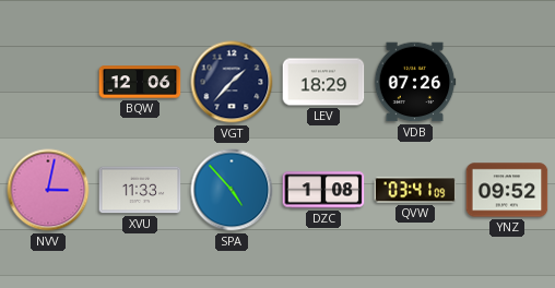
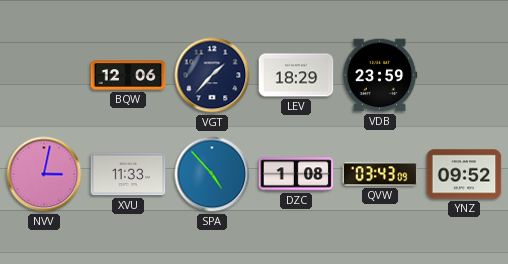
VDB: 07:26 -> 23:59 (380, 75)
QVW: 03:41 -> 03:43 (380, 174)
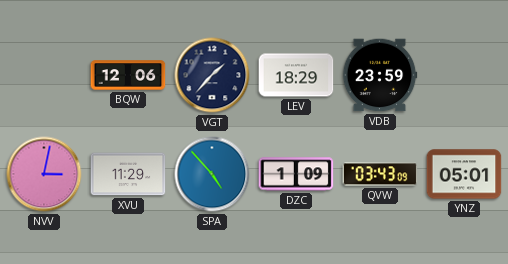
XVU: 11:33 -> 11:29 (128, 174)
DZC: 1:08 -> 1:09 (296, 174)
YNZ: 09:52 -> 05:01 (464, 174)
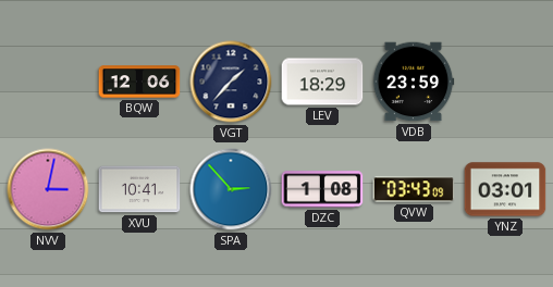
XVU: 11:29 -> 10:41 (139, 189)
SPA: 4:53 -> 2:53 (231, 189)
DZC: 1:09 -> 1:08 (322, 189)
YNZ: 05:01 -> 03:01 (505, 189)
